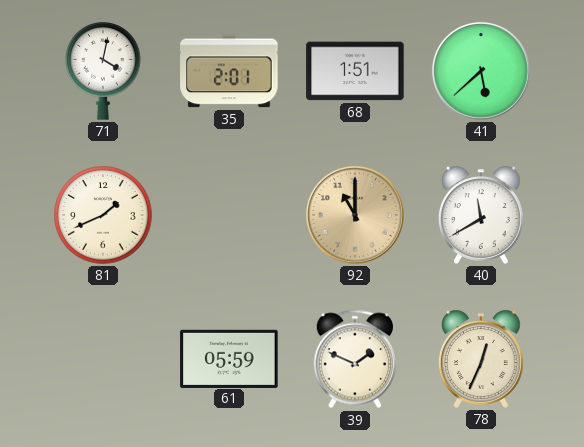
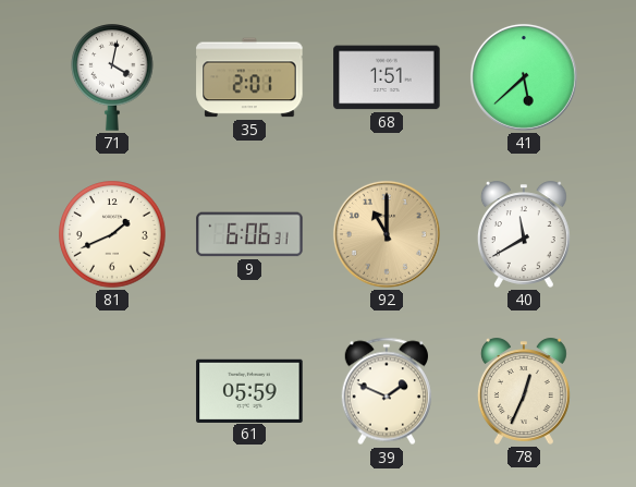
9: none -> 6:06 (249, 234)
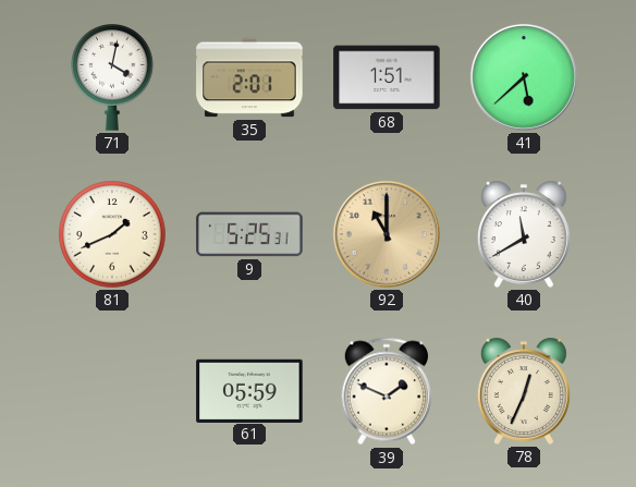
9: 6:06 -> 5:25 (249, 234)
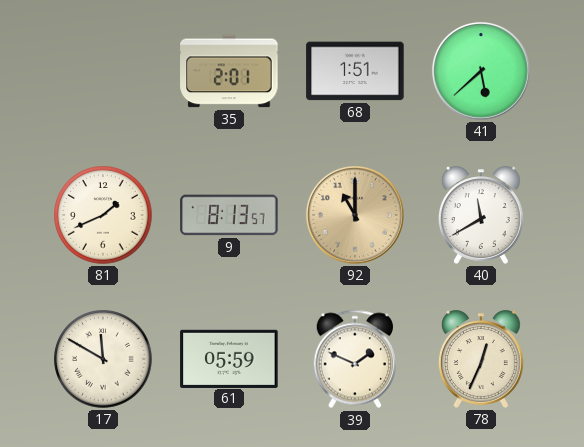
71: 4:02 -> none (112, 78)
9: 5:25 -> 8:13 (229, 215)
17: none -> 11:50 (103, 359)
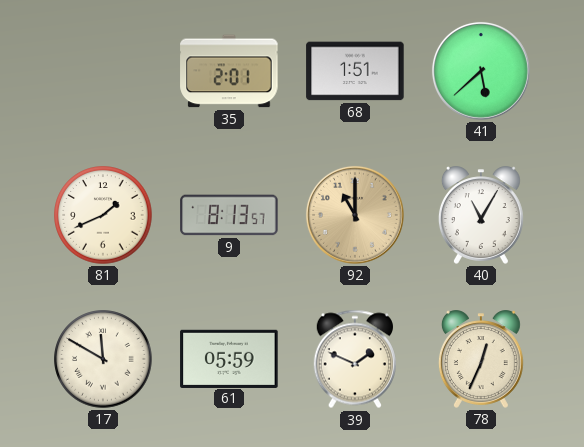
40: 11:40 -> 11:05 (481, 215)
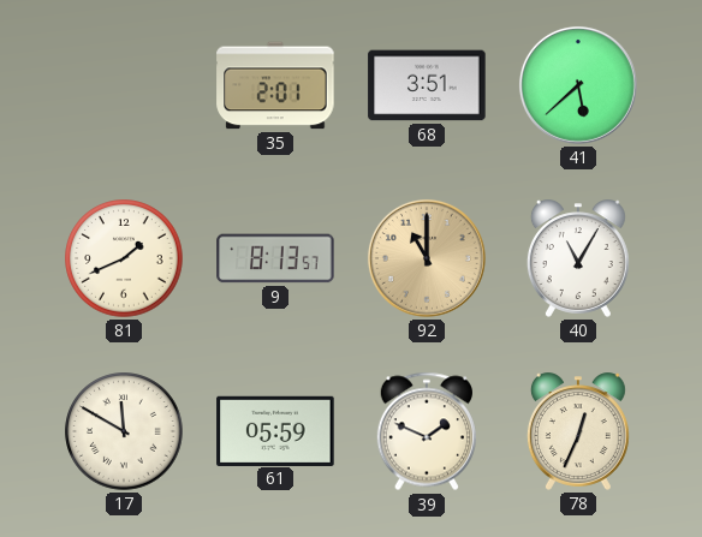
68: 1:51 -> 3:51 (427, 85)
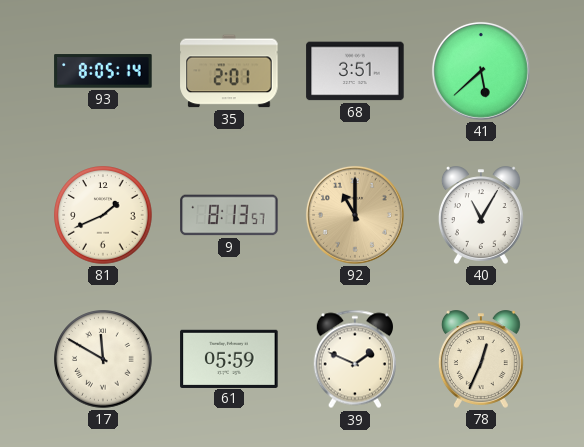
93: none -> 8:05 (103, 71)
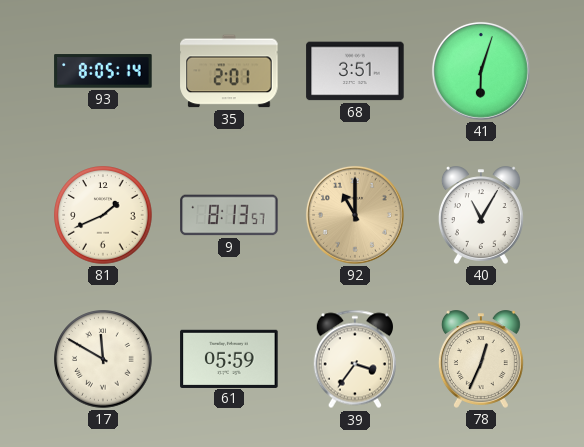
41: 5:38 -> 6:03 (481, 71)
39: 1:49 -> 3:36 (355, 359)
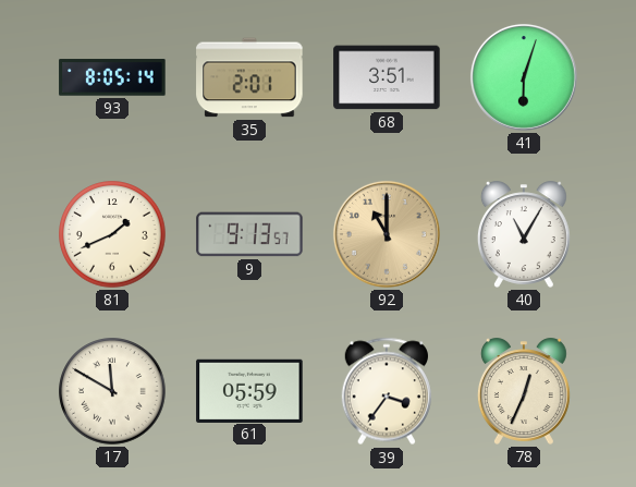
9: 8:13 -> 9:13 (249, 234)
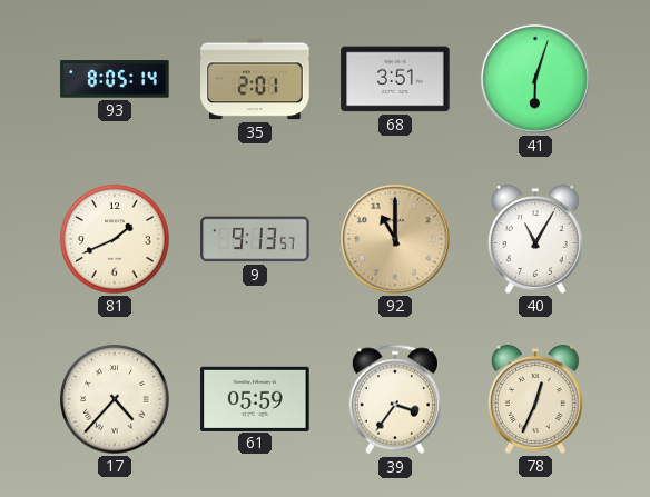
17: 11:50 -> 4:37 (115, 399)
